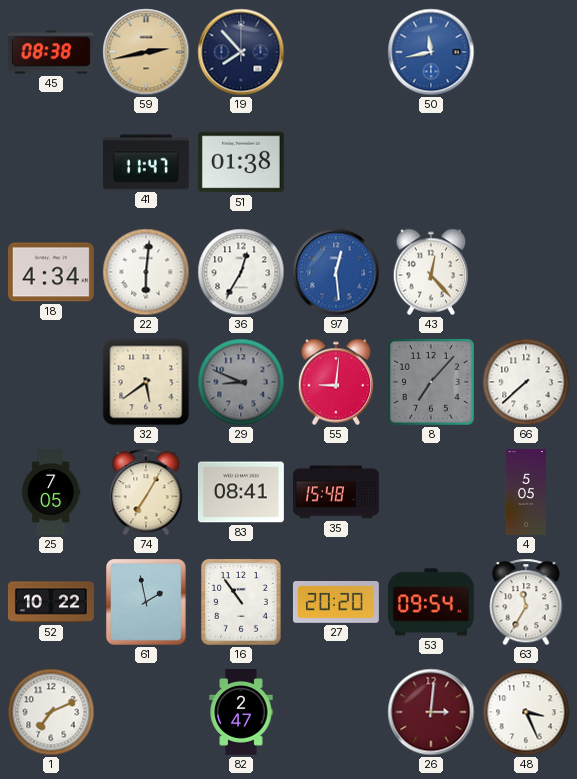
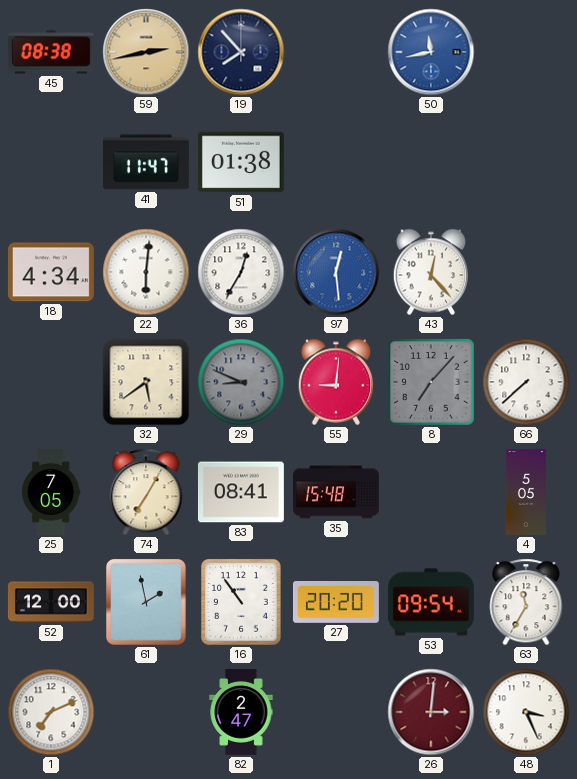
52: 10:22 -> 12:00 (51, 602)
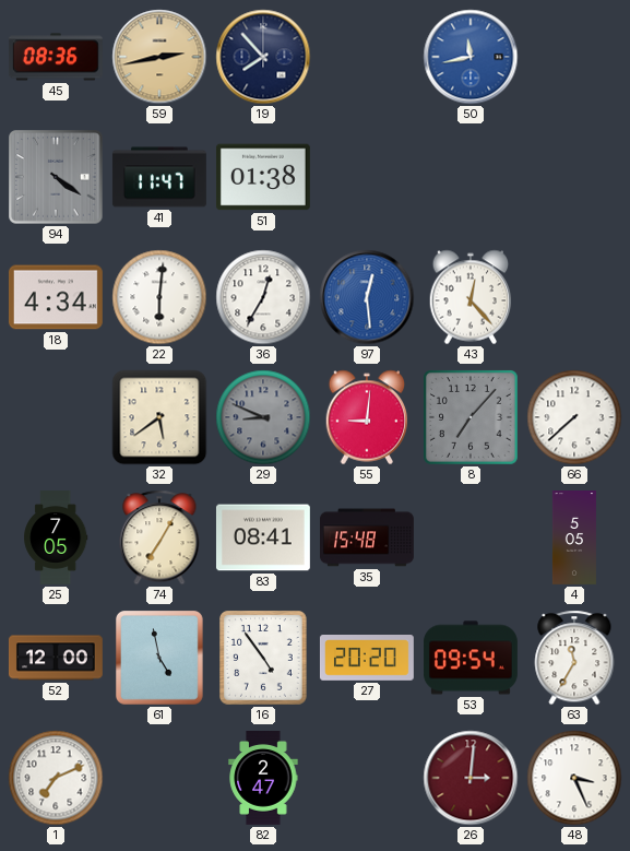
45: 08:38 -> 08:36 (56, 57)
94: none -> 4:21 (56, 177)
61: 1:58 -> 4:58 (161, 659)
16: 10:54 -> 4:54 (263, 658)
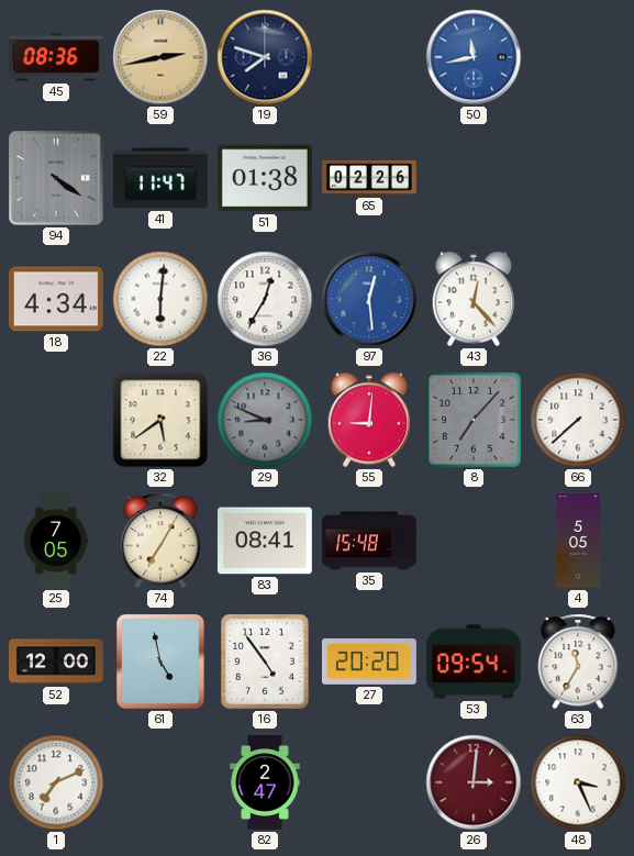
19: 7:53 -> 7:48 (265, 57)
65: none -> 02:26 (370, 178)
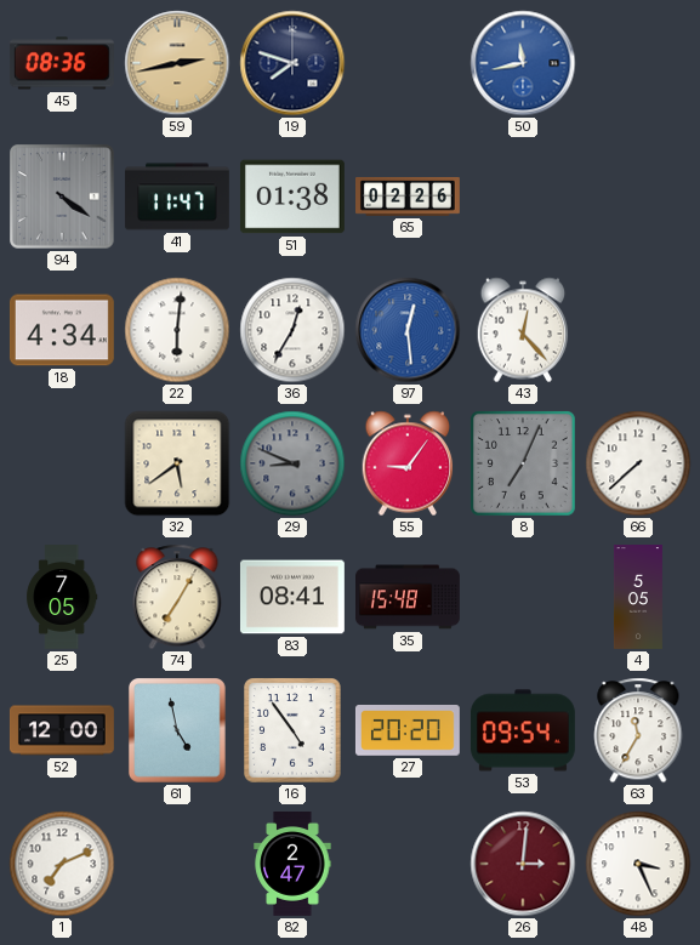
55: 9:01 -> 9:06 (408, 463)
8: 7:07 -> 7:04 (524, 465)
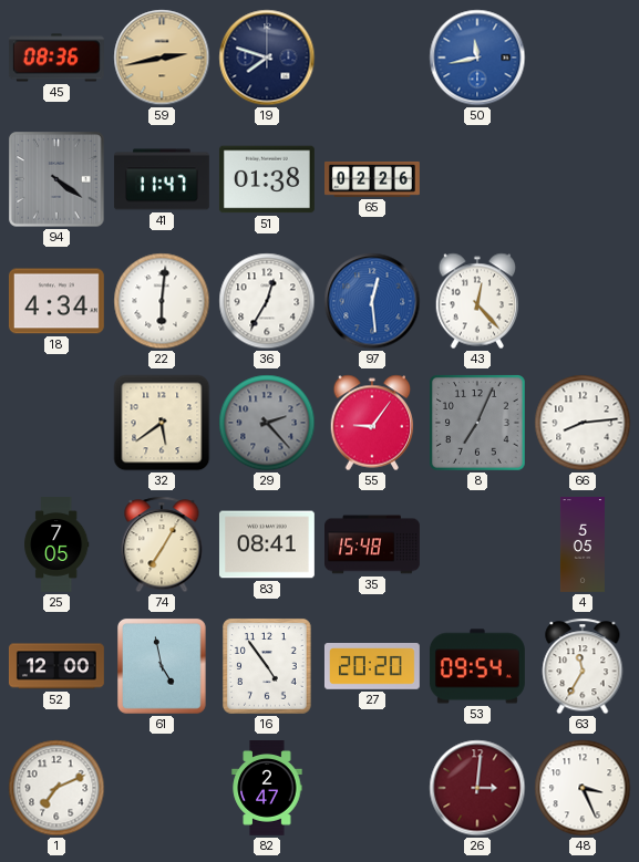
29: 8:49 -> 2:23 (267, 423)
66: 7:38 -> 8:14 (583, 423)
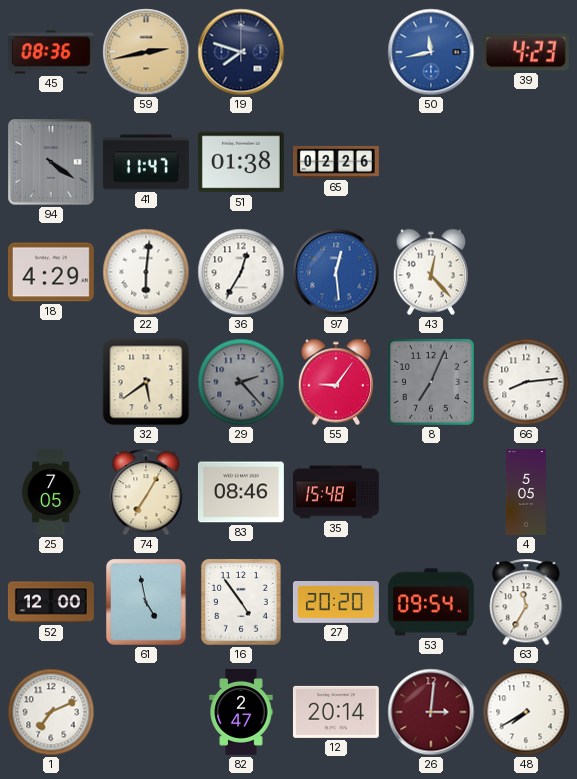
39: none -> 4:23 (526, 52)
18: 4:34 -> 4:29 (51, 272)
83: 08:41 -> 08:46 (241, 492)
12: none -> 20:14 (336, 712)
48: 3:26 -> 7:40 (526, 712)
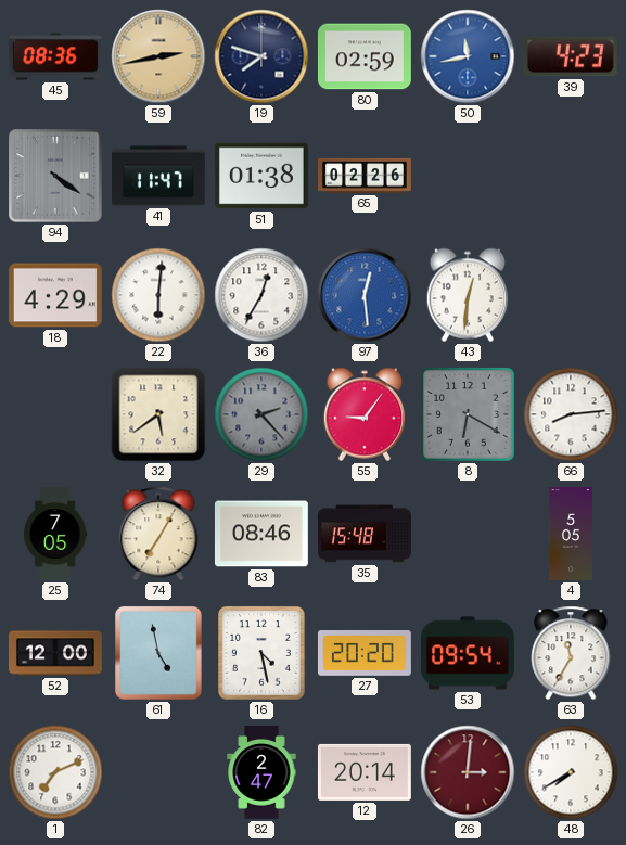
80: none -> 02:59 (365, 56)
43: 12:23 -> 12:31 (468, 295)
8: 7:04 -> 6:20 (469, 415)
16: 4:54 -> 4:28 (261, 653)
